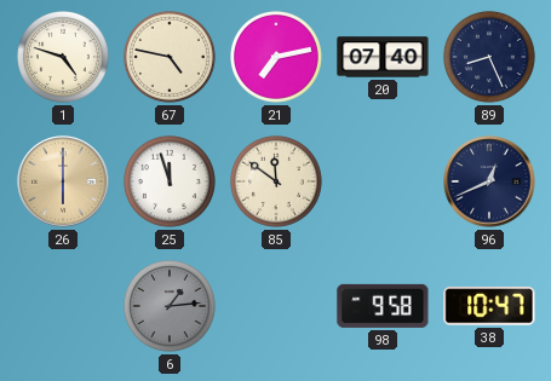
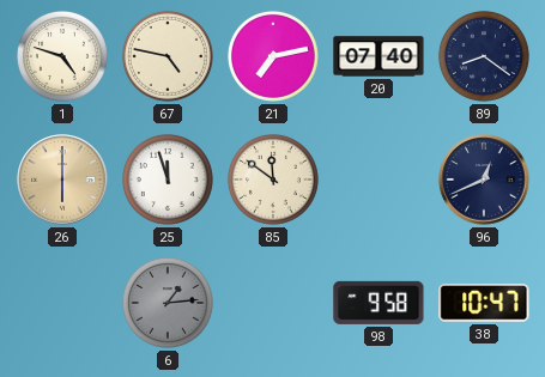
89: 8:26 -> 8:21 (484, 56)
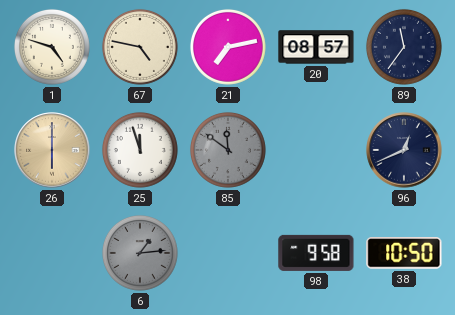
20: 07:40 -> 08:57 (316, 47)
89: 8:21 -> 11:36 (404, 47)
85 dial: cream -> grey (228, 150)
38: 10:47 -> 10:50 (404, 253)
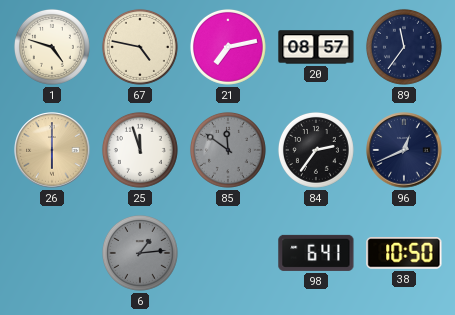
84: none -> 2:36 (316, 150)
98: 9:58 -> 6:41 (316, 253)
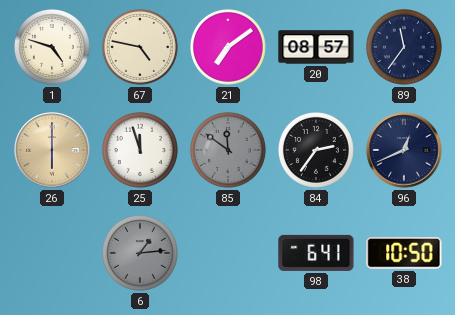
21: 7:13 -> 7:09 (228, 47)
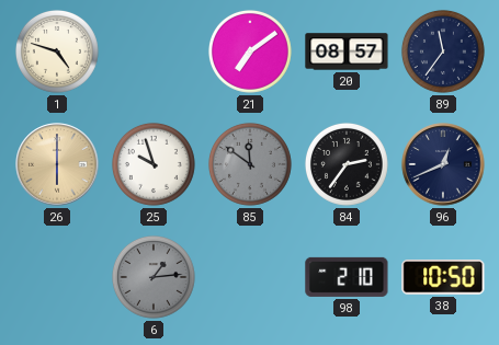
67: 4:47 -> none (140, 47)
25: 11:57 -> 9:57 (154, 164)
98: 6:41 -> 2:10 (347, 277)
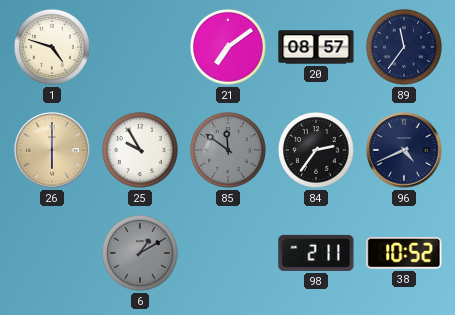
25: 9:57 -> 9:55 (140, 150)
96: 12:41 -> 4:41 (404, 150)
6: 1:14 -> 1:10 (140, 253)
98: 2:10 -> 2:11 (316, 253)
38: 10:50 -> 10:52 (404, 253)
